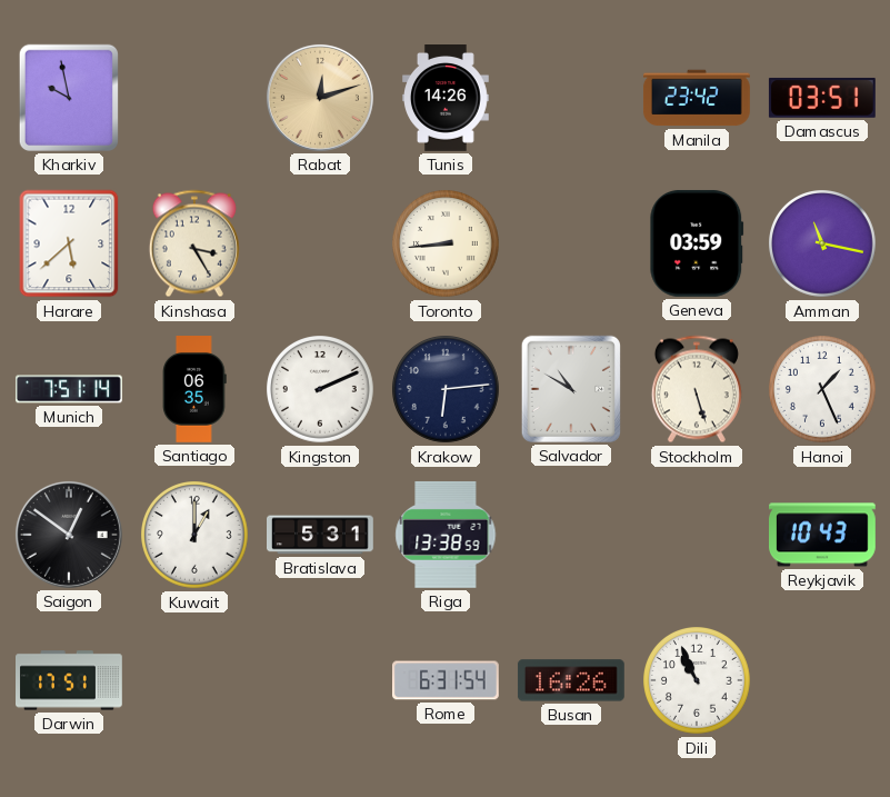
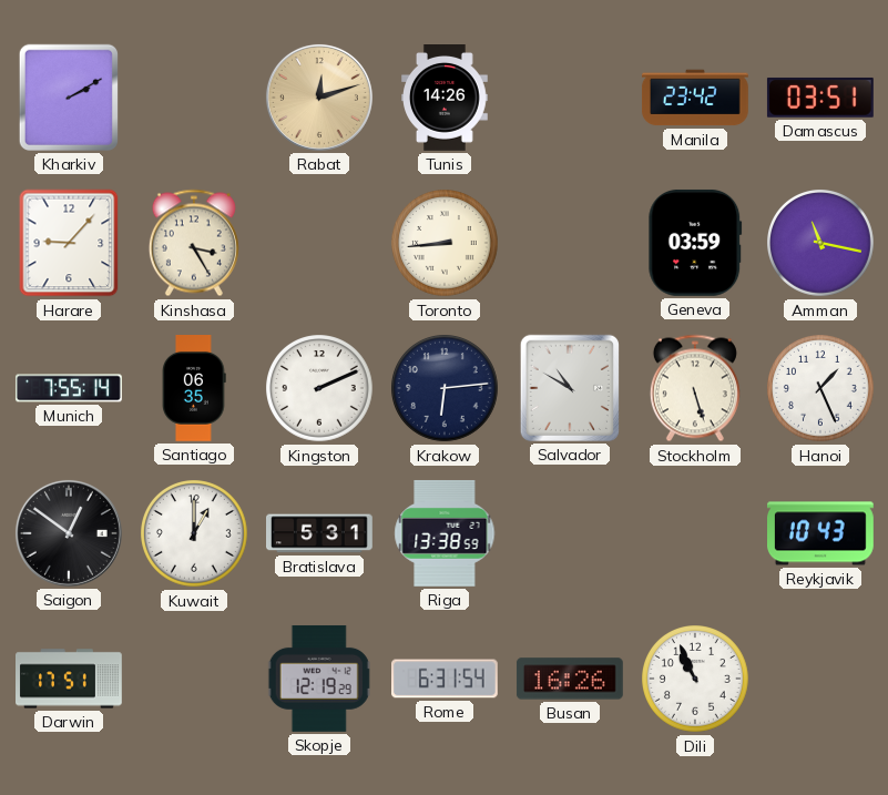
Kharkiv: 9:58 -> 2:10 (69, 98)
Harare: 5:38 -> 9:07 (69, 243)
Munich: 7:51 -> 7:55 (69, 388)
Skopje: none -> 12:19 (319, 679)
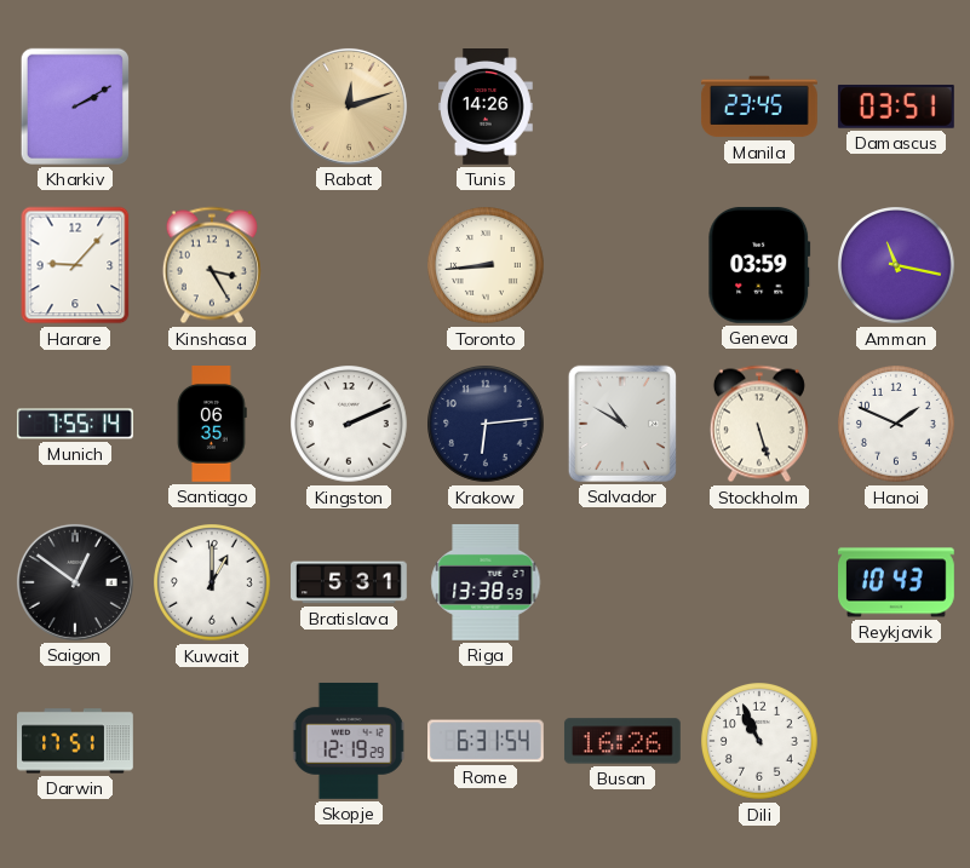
Manila: 23:42 -> 23:45 (759, 107)
Hanoi: 1:26 -> 1:49 (897, 425)
